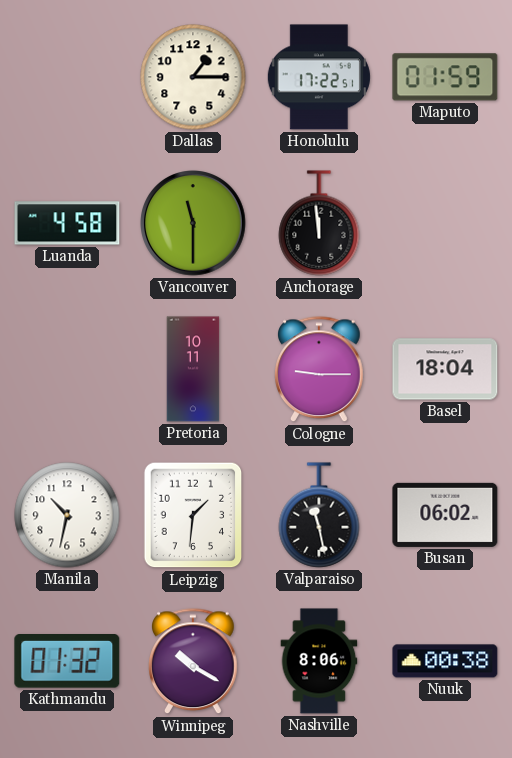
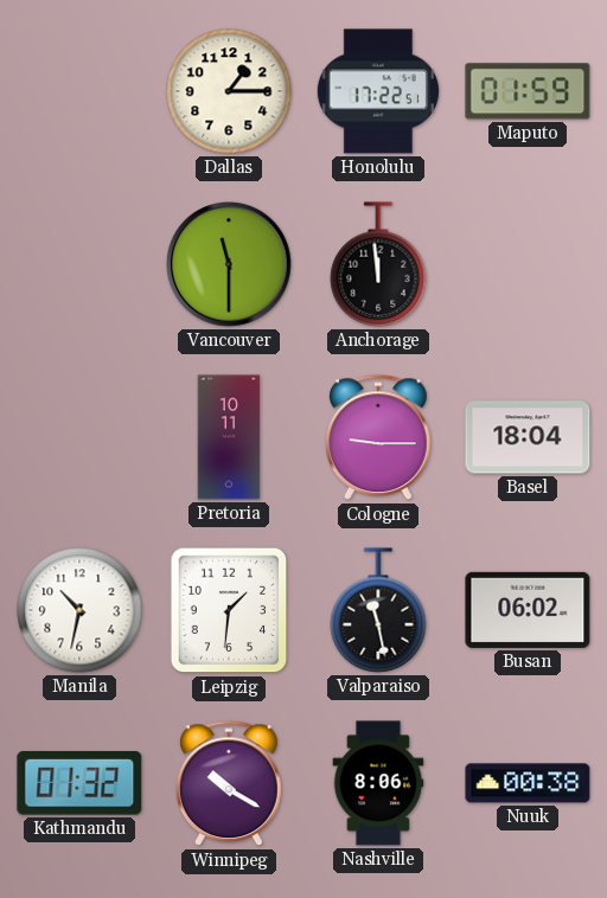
Luanda: 4:58 -> none (67, 223)
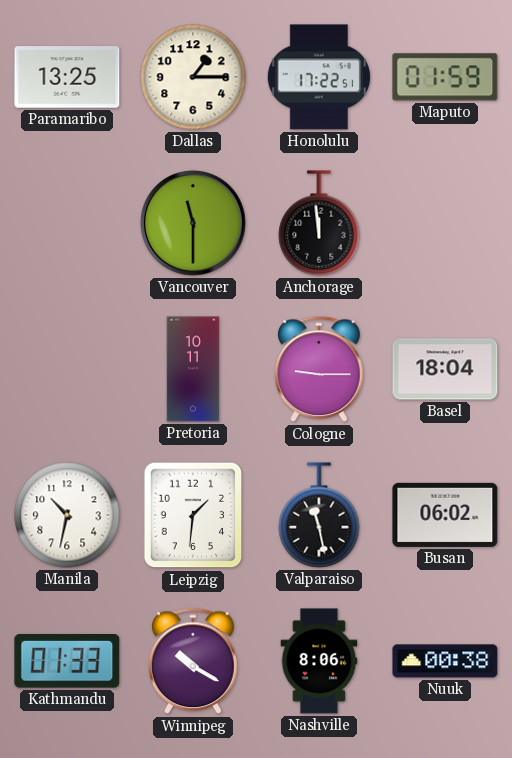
Paramaribo: none -> 13:25 (67, 77)
Kathmandu: 01:32 -> 01:33 (67, 662)
